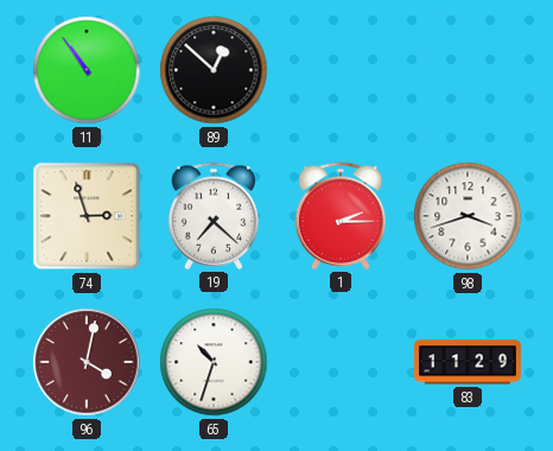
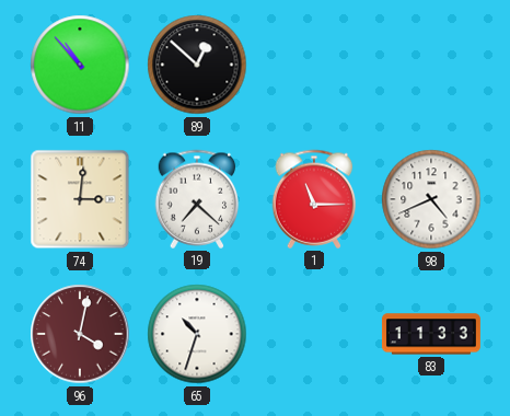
11: 10:54 -> 10:53 (80, 65)
74: 2:57 -> 3:01 (80, 199)
1: 2:15 -> 11:15 (314, 199)
98: 3:42 -> 4:41 (431, 199)
83: 11:29 -> 11:33 (431, 334)
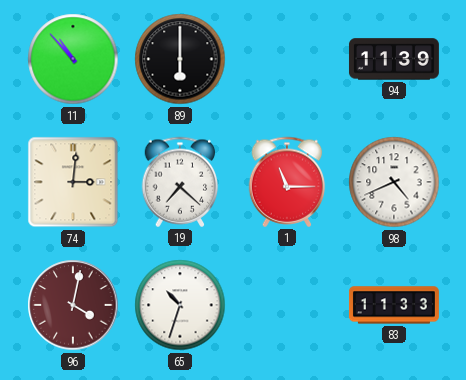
89: 12:52 -> 6:00 (180, 59)
94: none -> 11:39 (394, 59)
